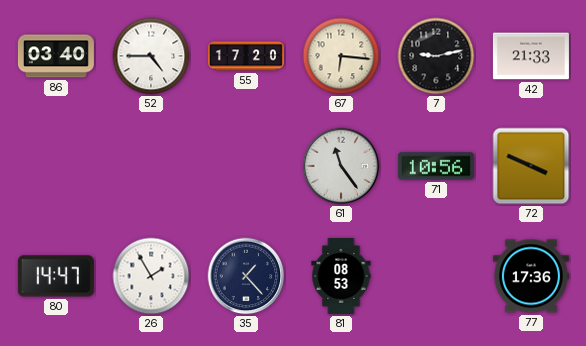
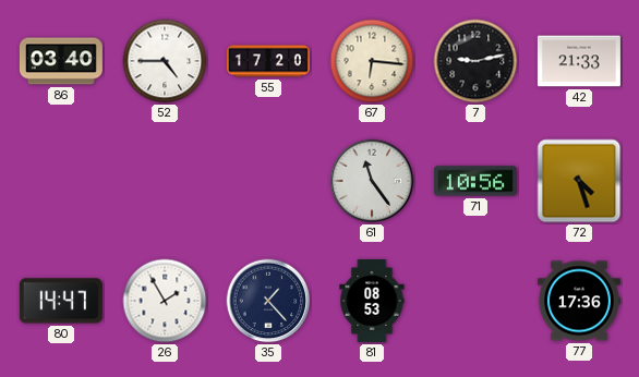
72: 3:49 -> 4:27 (579, 181)
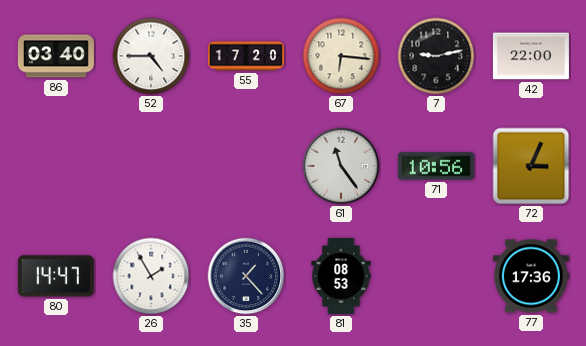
42: 21:33 -> 22:00 (531, 56)
72: 4:27 -> 3:04 (531, 166)
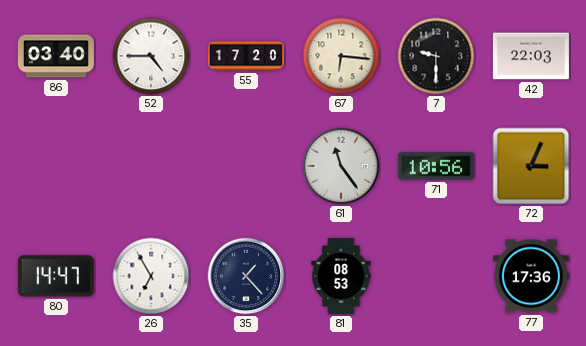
7: 9:13 -> 9:30 (436, 56)
42: 22:00 -> 22:03 (531, 56)
26: 1:55 -> 6:55 (151, 276)
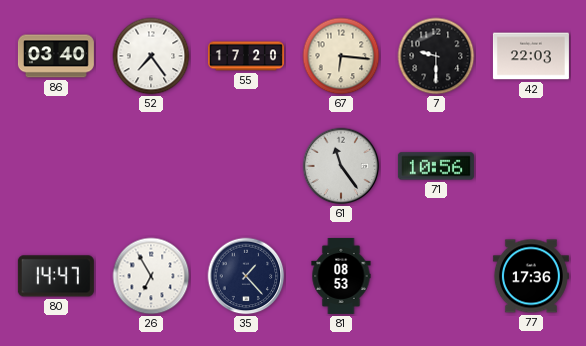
52: 4:45 -> 7:24 (151, 56)
72: 3:04 -> none (531, 166)
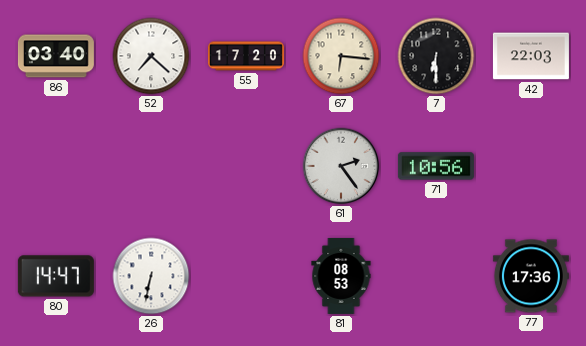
52: 7:24 -> 7:22 (151, 56)
7: 9:30 -> 6:30 (436, 56)
61: 11:24 -> 2:24 (341, 166)
26: 6:55 -> 6:32 (151, 276)
35: 1:23 -> none (246, 276)
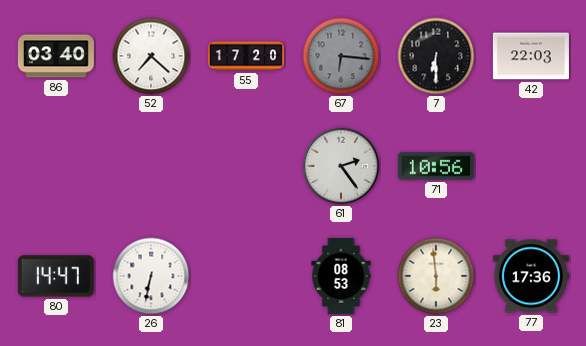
67 dial: cream -> grey (341, 56)
23: none -> 5:59 (436, 276)
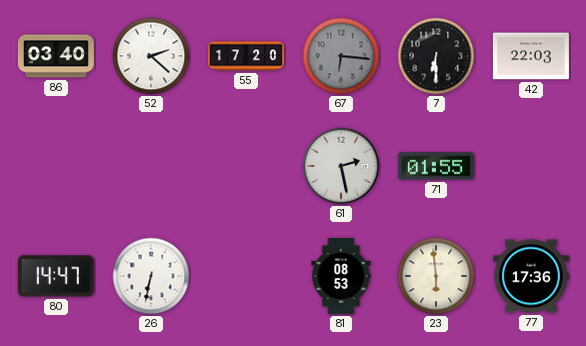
52: 7:22 -> 2:22 (151, 56)
61: 2:24 -> 2:28 (341, 166)
71: 10:56 -> 01:55 (436, 166)
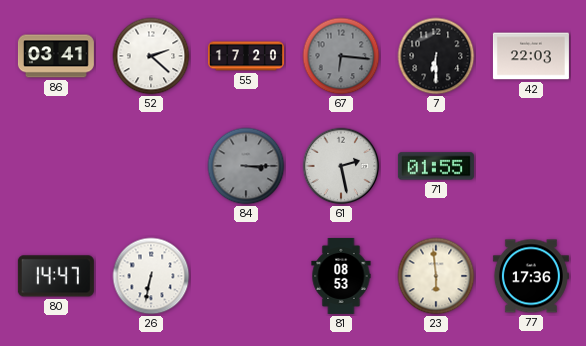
86: 03:40 -> 03:41 (56, 56)
84: none -> 3:15 (246, 166)
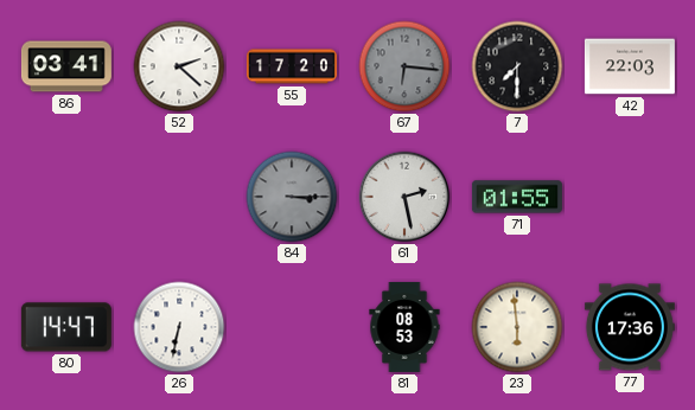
7: 6:30 -> 7:30 (517, 66)
